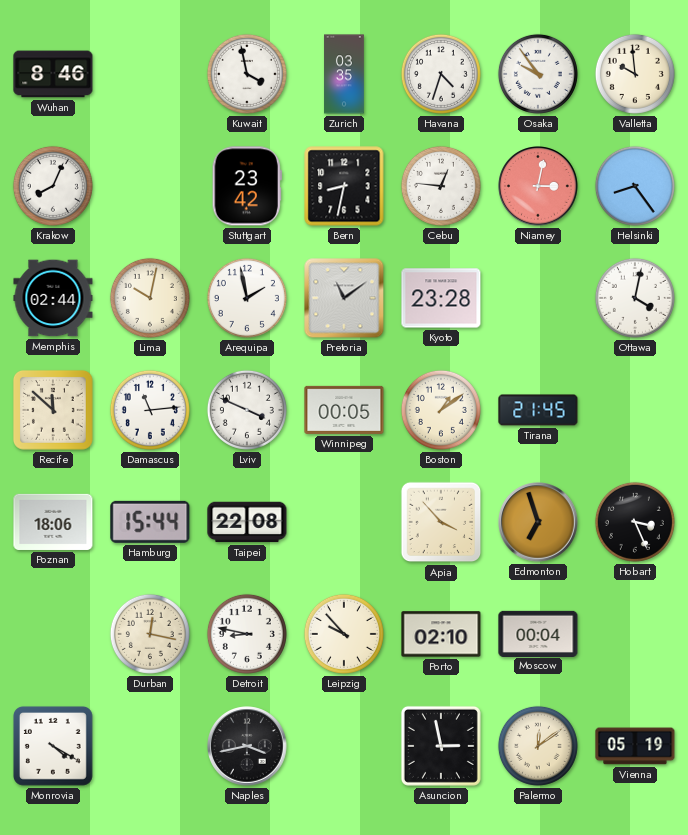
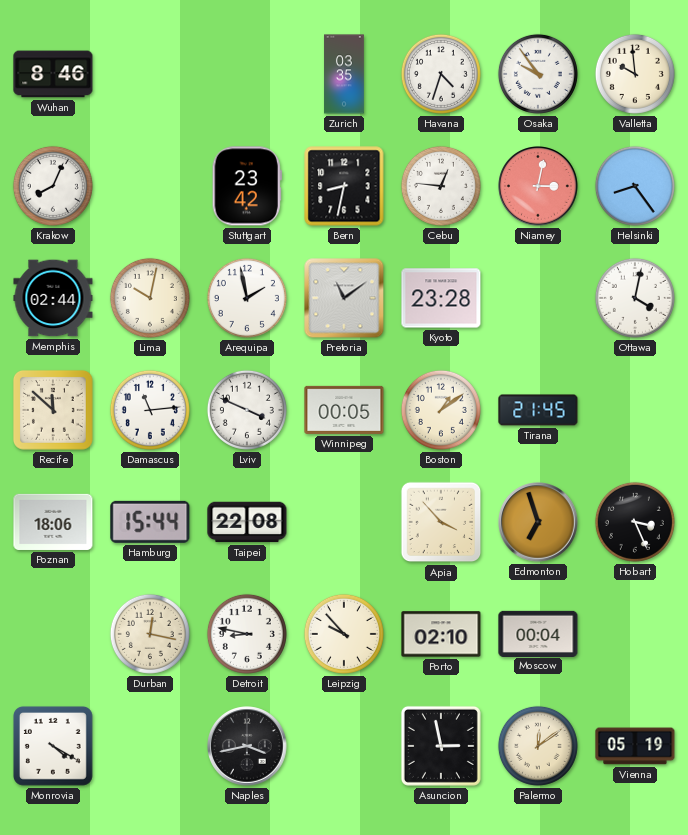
Kuwait: 3:58 -> none (247, 74)
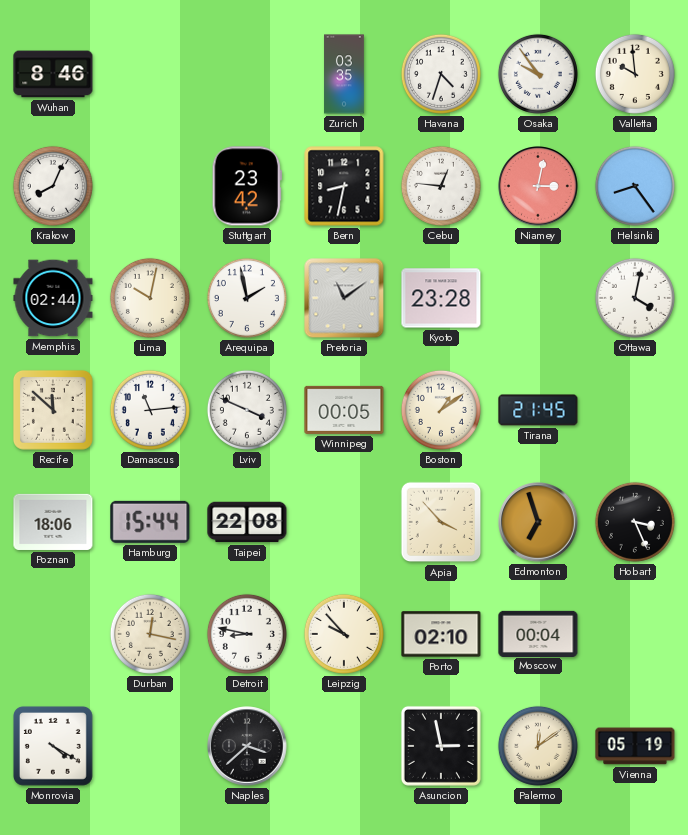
Naples: 3:43 -> 3:38 (247, 746)
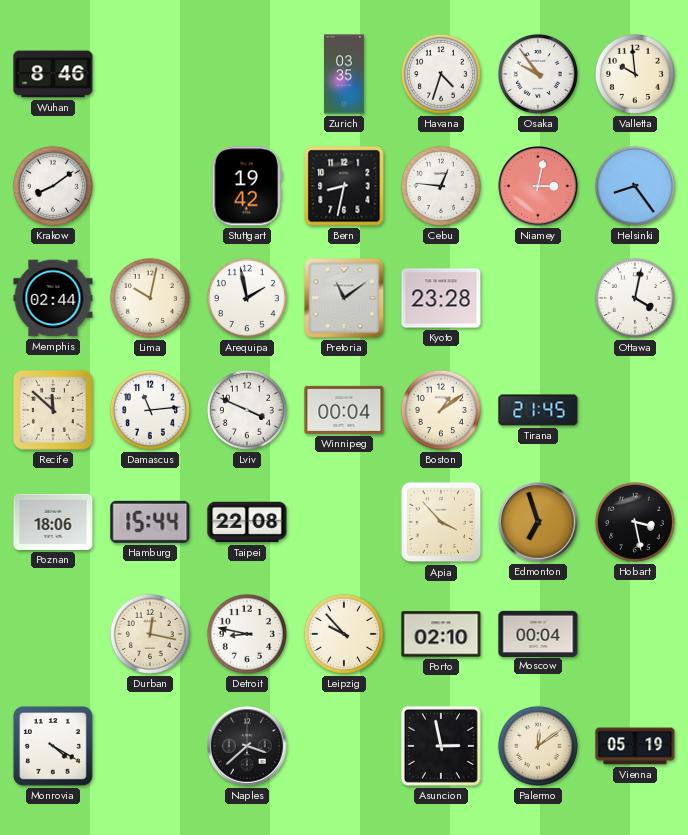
Krakow: 8:04 -> 8:09 (53, 186)
Stuttgart: 23:42 -> 19:42 (247, 186)
Winnipeg: 00:05 -> 00:04 (344, 410)
Hobart: 3:26 -> 3:28 (635, 522)
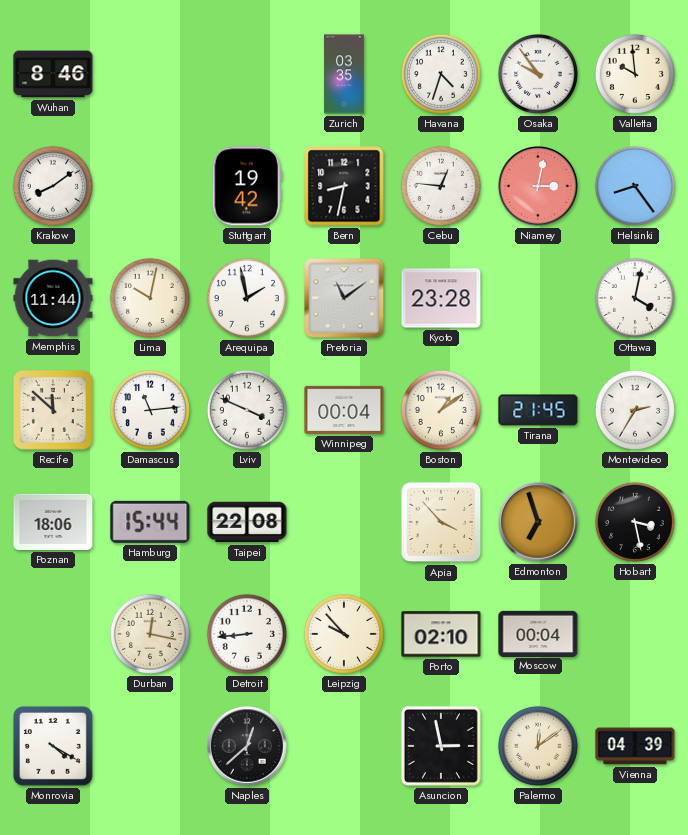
Memphis: 02:44 -> 11:44 (53, 298)
Montevideo: none -> 2:35 (635, 410)
Detroit: 8:47 -> 8:44 (247, 634)
Naples: 3:38 -> 12:38 (247, 746)
Vienna: 05:19 -> 04:39 (635, 746)
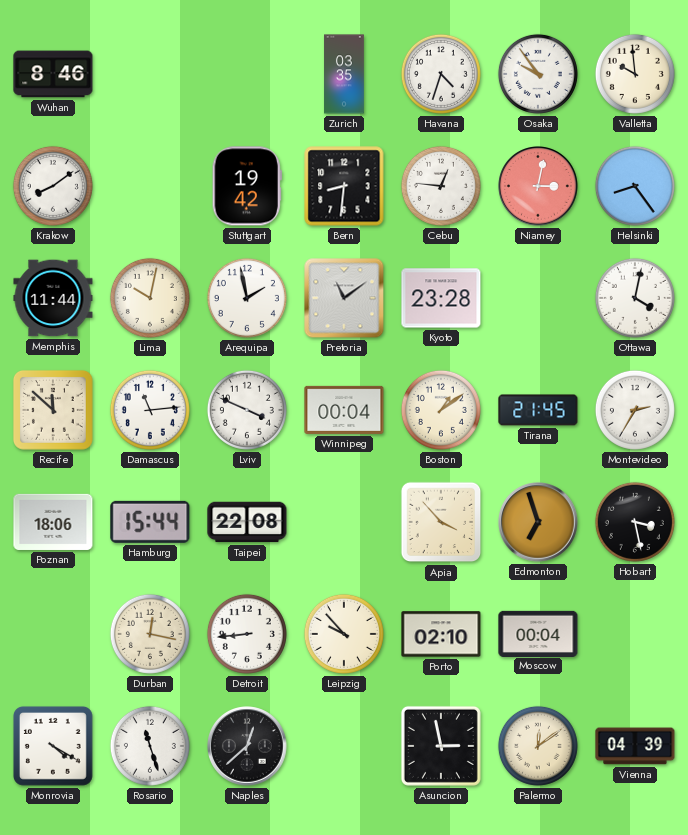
Bern: 8:32 -> 8:31 (344, 186)
Rosario: none -> 11:27 (150, 746)
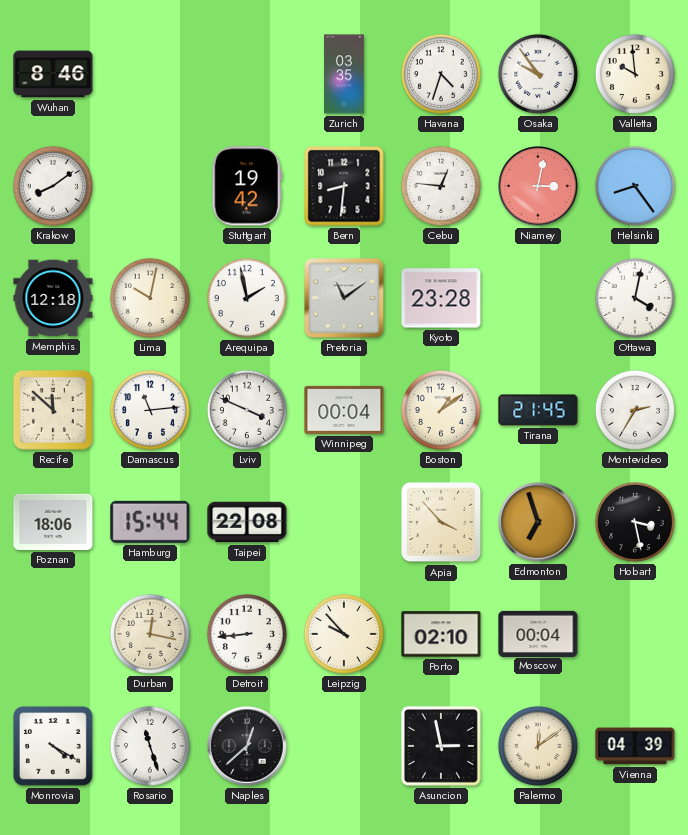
Memphis: 11:44 -> 12:18 (53, 298)
